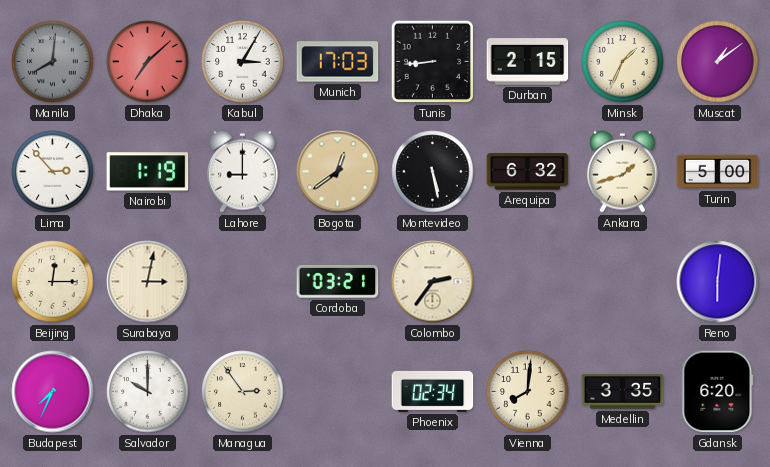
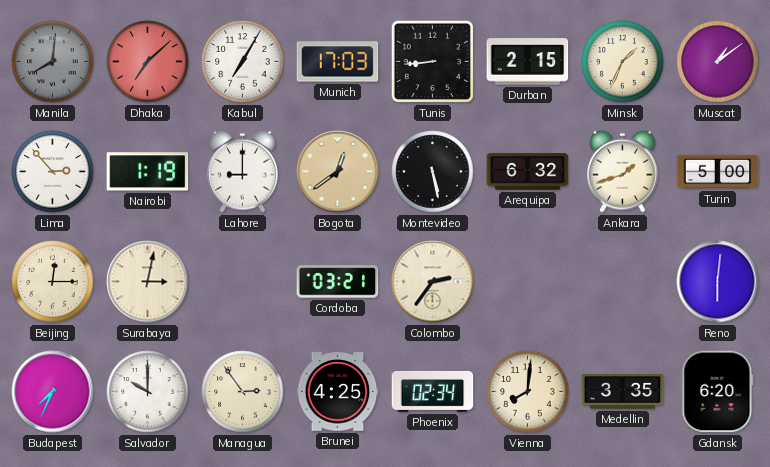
Kabul: 3:05 -> 7:05 (243, 62)
Brunei: none -> 4:25 (338, 392)
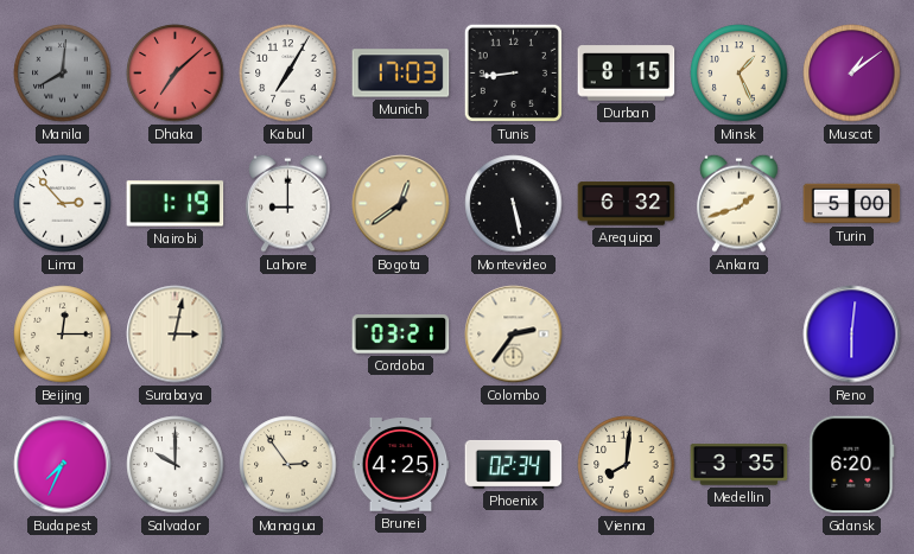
Durban: 2:15 -> 8:15 (627, 74)
Minsk: 1:34 -> 1:26 (740, 74)
